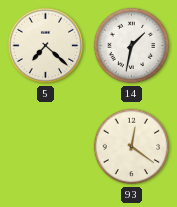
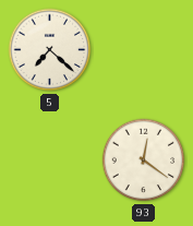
14: 1:32 -> none (132, 46)
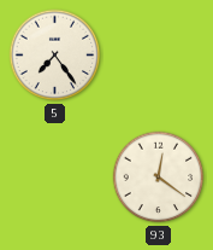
5: 7:22 -> 7:24 (55, 56)
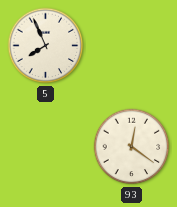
5: 7:24 -> 7:56 (46, 46)
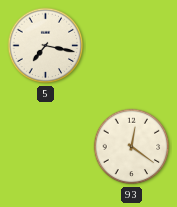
5: 7:56 -> 7:17 (46, 46)
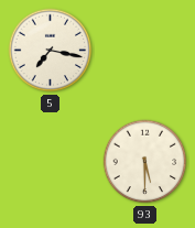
93: 12:21 -> 5:30 (145, 162)
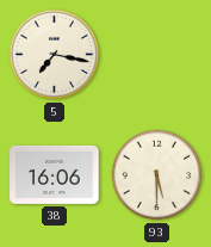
38: none -> 16:06 (55, 174)
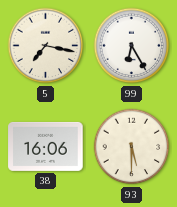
99: none -> 6:25 (132, 46)
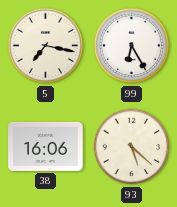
93: 5:30 -> 5:22 (132, 147)
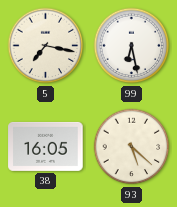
99: 6:25 -> 6:28 (132, 46)
38: 16:06 -> 16:05 (46, 146)
